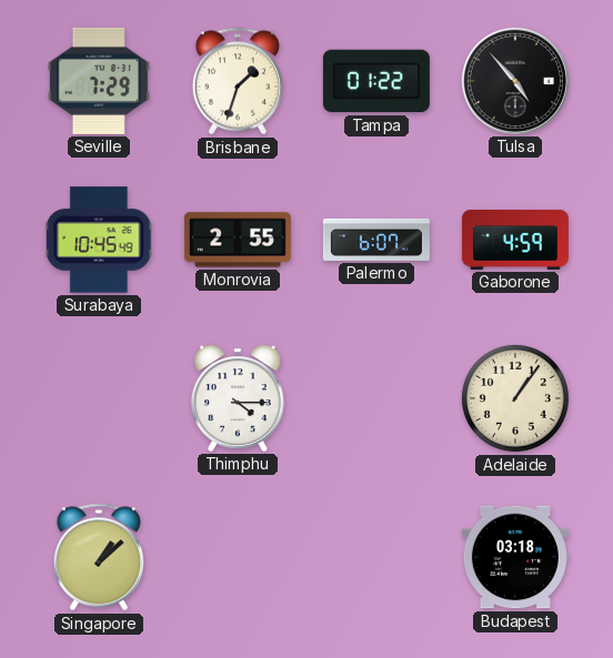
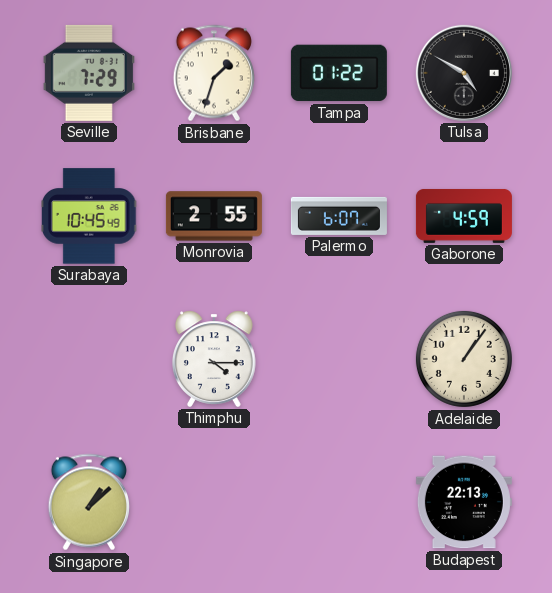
Tulsa: 4:53 -> 4:50 (464, 73)
Budapest: 03:18 -> 22:13 (464, 502)
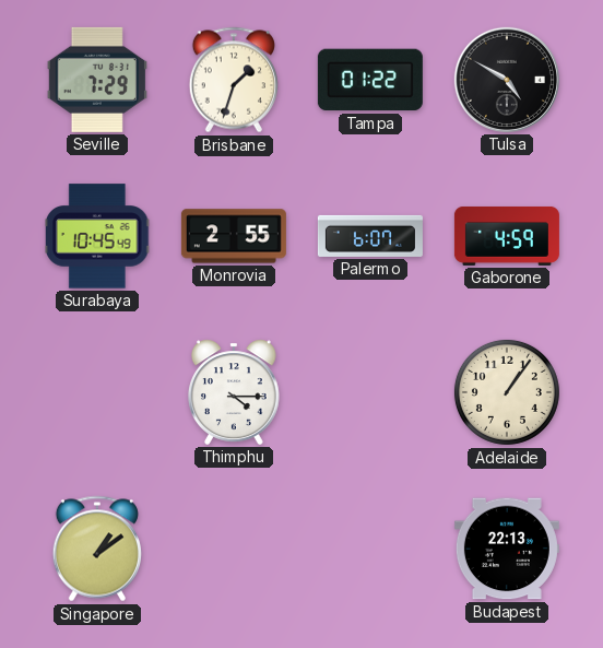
Singapore: 1:08 -> 1:09 (97, 549)
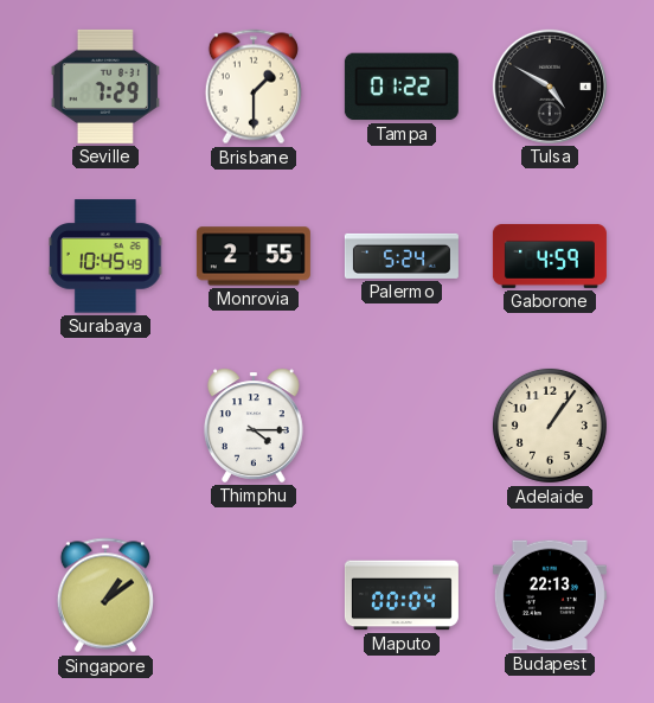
Brisbane: 1:33 -> 1:30 (254, 87)
Palermo: 6:07 -> 5:24 (402, 256)
Maputo: none -> 00:04 (402, 595)
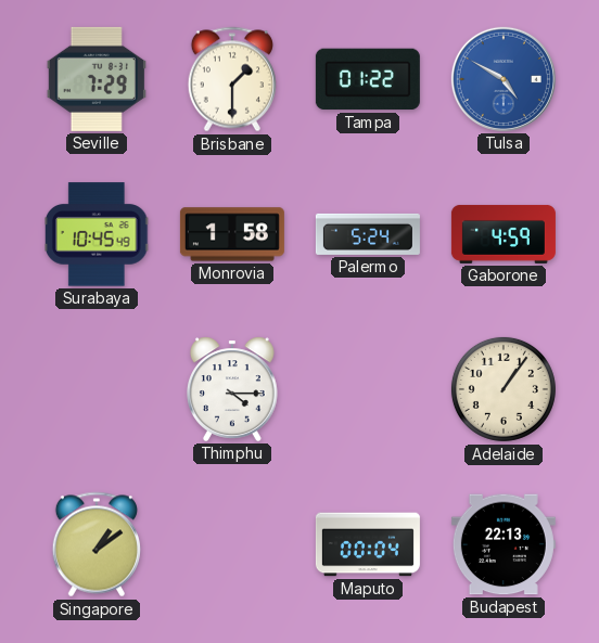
Tulsa dial: black -> blue (504, 79)
Monrovia: 2:55 -> 1:58 (232, 234)
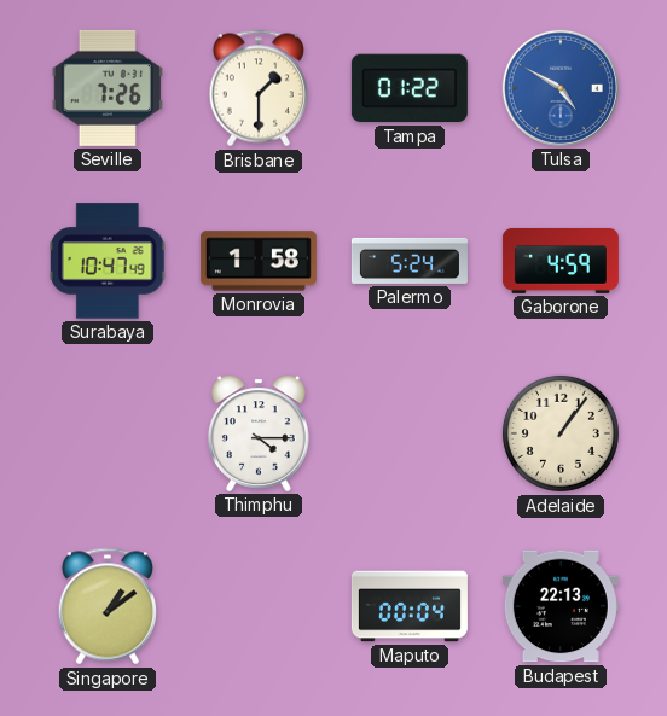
Seville: 7:29 -> 7:26 (108, 88)
Surabaya: 10:45 -> 10:47 (109, 261)
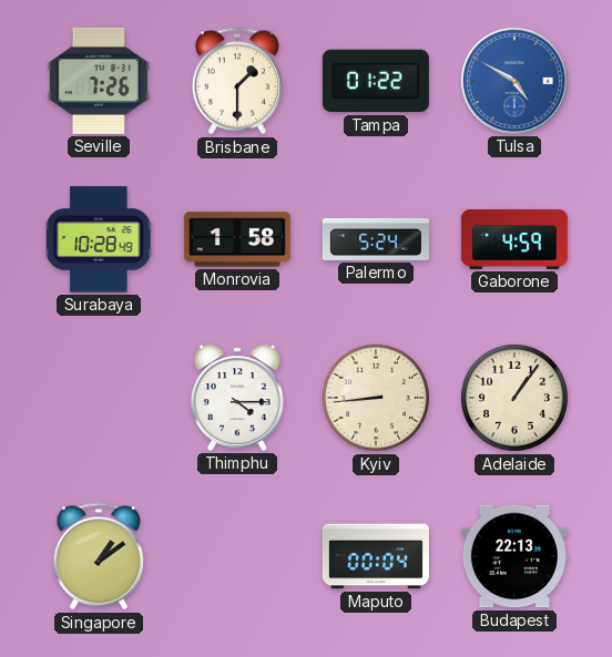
Surabaya: 10:47 -> 10:28 (100, 239)
Kyiv: none -> 8:44 (376, 398)
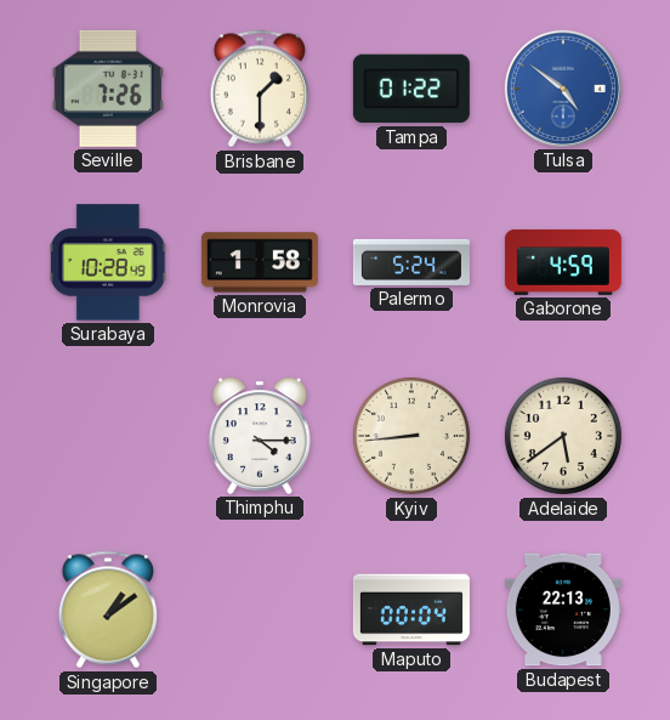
Tulsa: 4:50 -> 4:51 (563, 89)
Adelaide: 1:06 -> 5:39 (563, 436)
